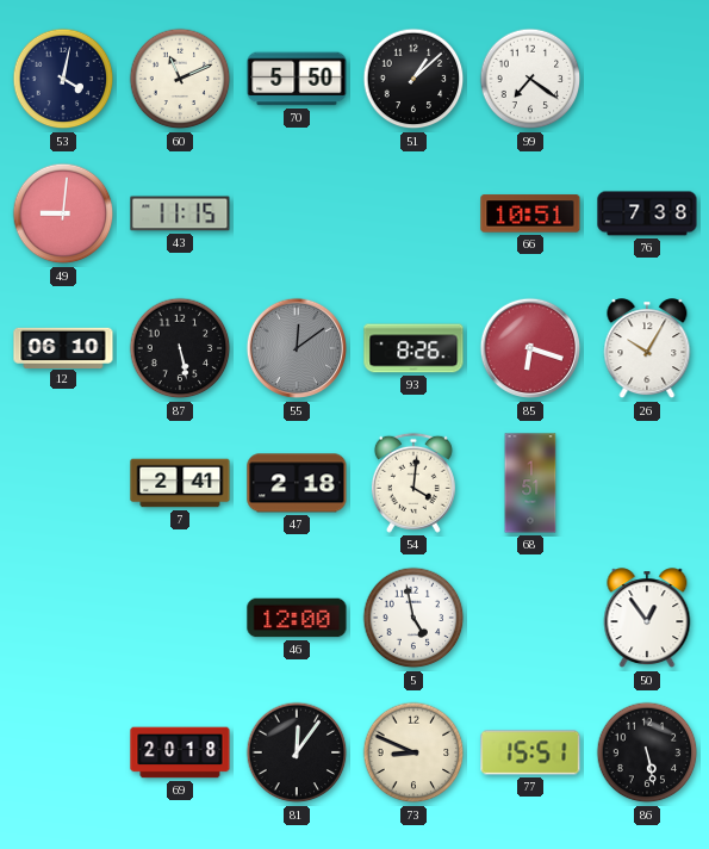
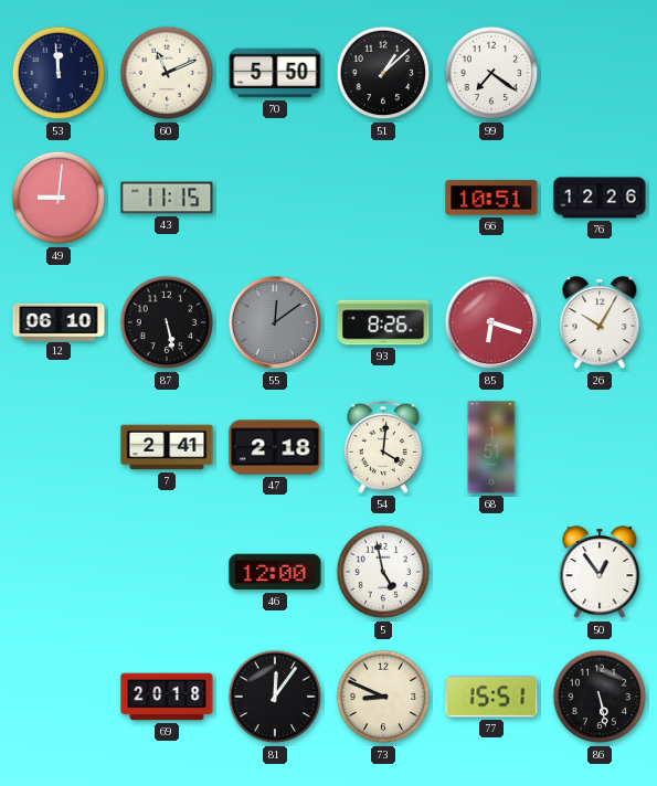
53: 4:02 -> 11:59 (59, 73)
76: 7:38 -> 12:26 (600, 198)
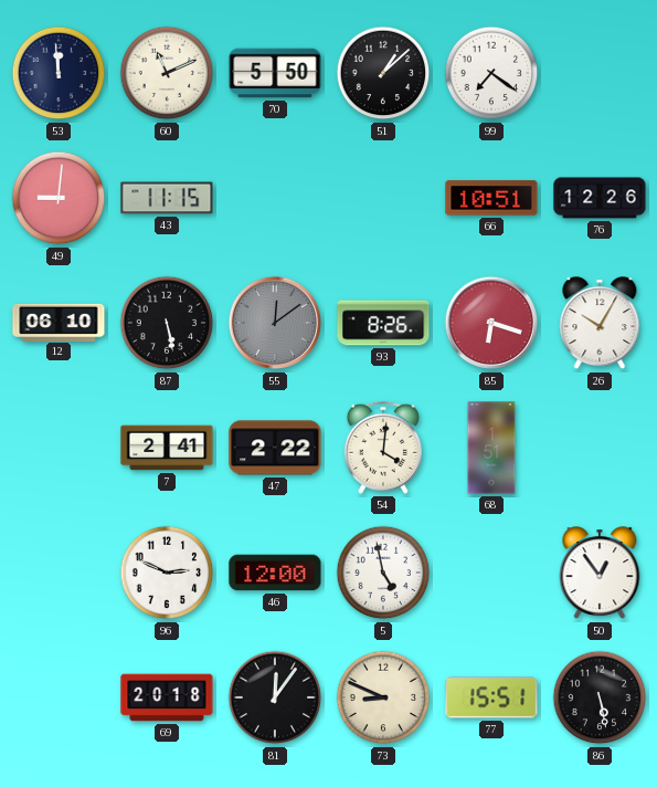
47: 2:18 -> 2:22 (275, 448)
96: none -> 2:49 (167, 573)
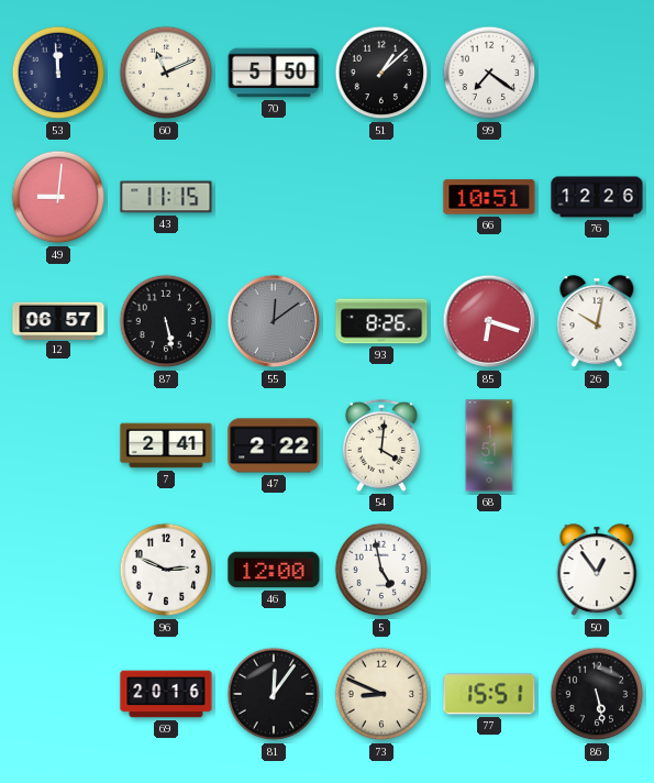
12: 06:10 -> 06:57 (58, 320)
26: 10:05 -> 10:02 (597, 322)
69: 20:18 -> 20:16 (166, 694)
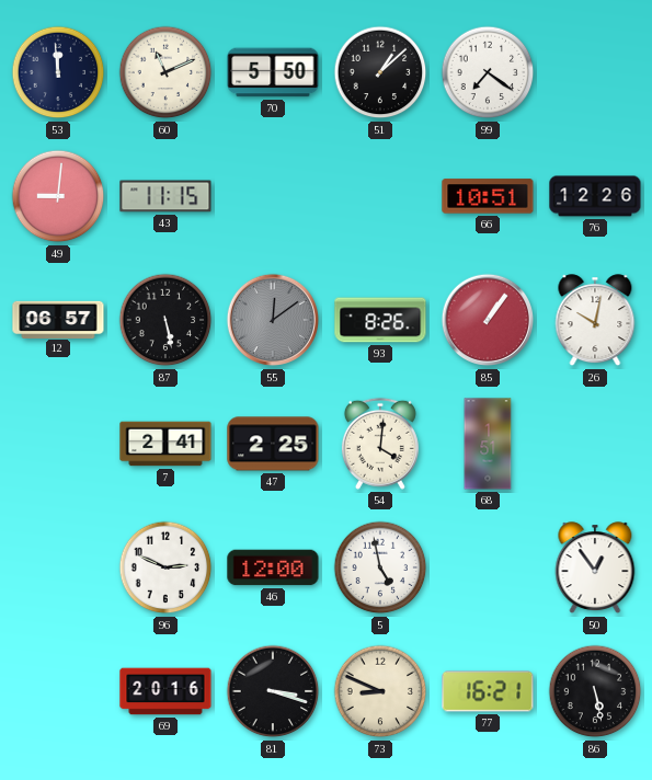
85: 6:18 -> 1:06 (488, 320)
47: 2:22 -> 2:25 (273, 444)
81: 12:06 -> 3:18 (273, 691)
77: 15:51 -> 16:21 (488, 691)
